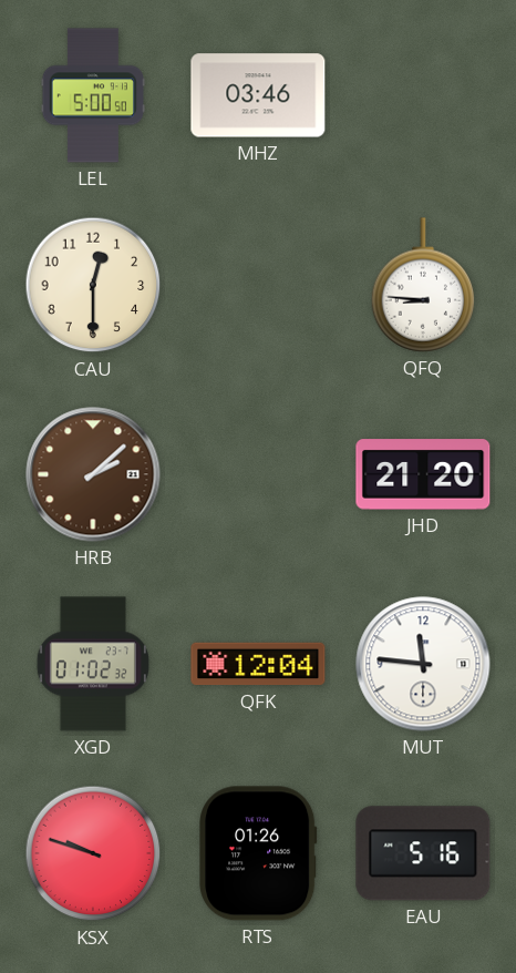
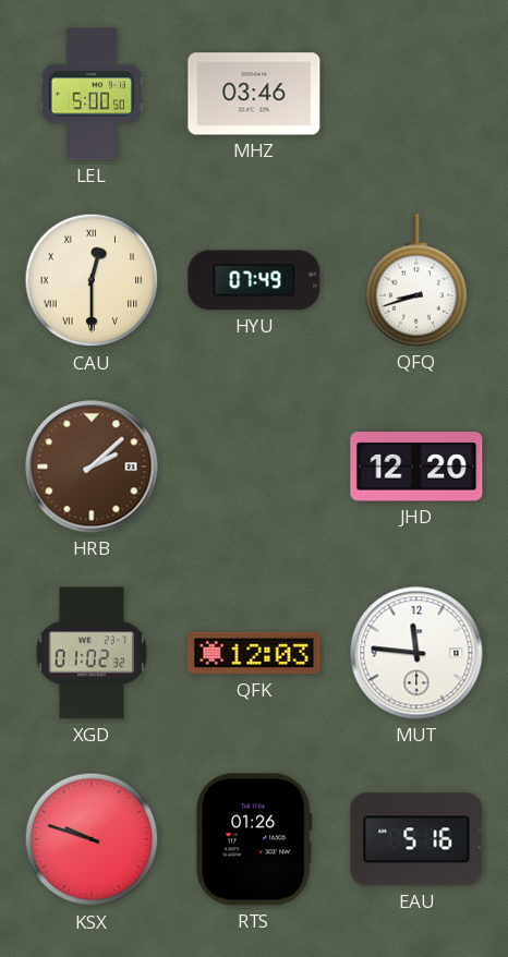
CAU numerals: Arabic -> Roman (92, 280)
HYU: none -> 07:49 (254, 280)
QFQ: 8:46 -> 8:42 (416, 280)
JHD: 21:20 -> 12:20 (416, 467)
QFK: 12:04 -> 12:03 (254, 653)
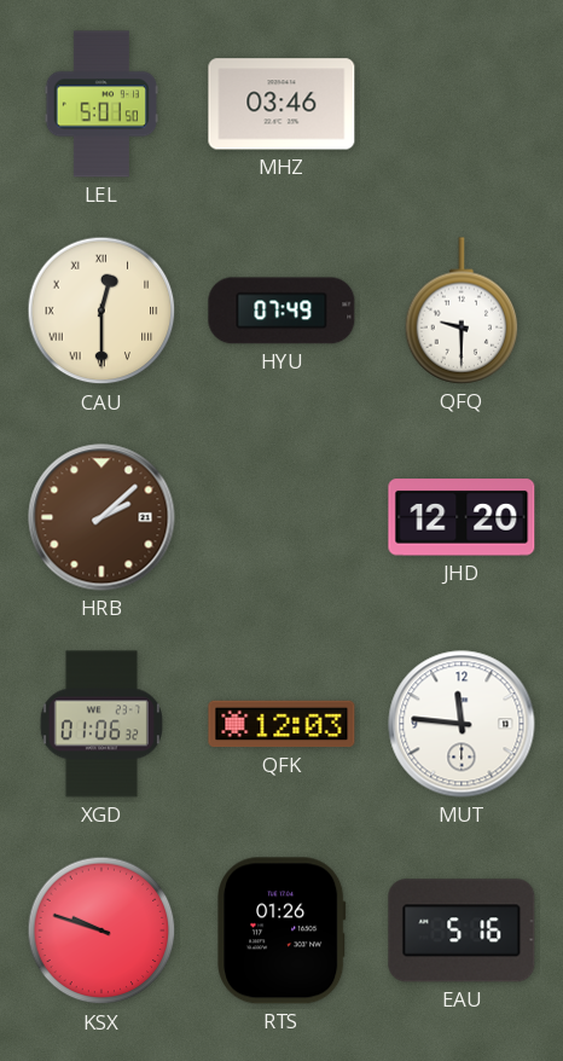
LEL: 5:00 -> 5:01 (100, 104)
QFQ: 8:42 -> 9:30 (462, 311)
XGD: 01:02 -> 01:06 (101, 724)
